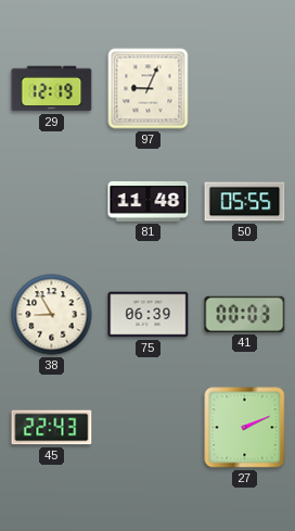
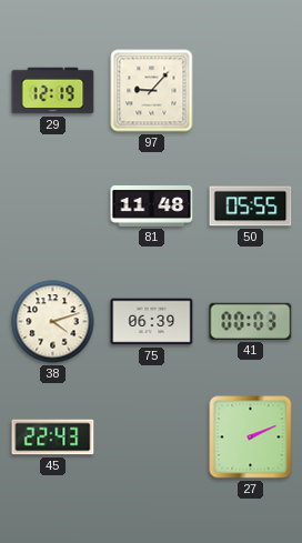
97: 9:04 -> 9:07 (152, 91)
38: 8:55 -> 4:12 (53, 322)
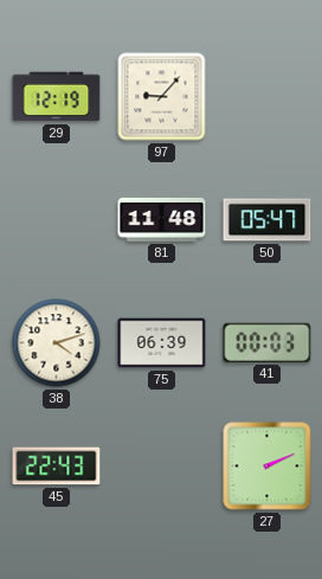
50: 05:55 -> 05:47 (268, 220)
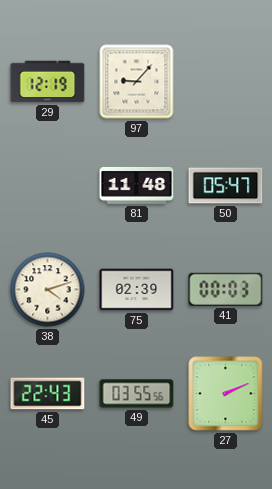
75: 06:39 -> 02:39 (137, 290)
49: none -> 03:55 (137, 394)
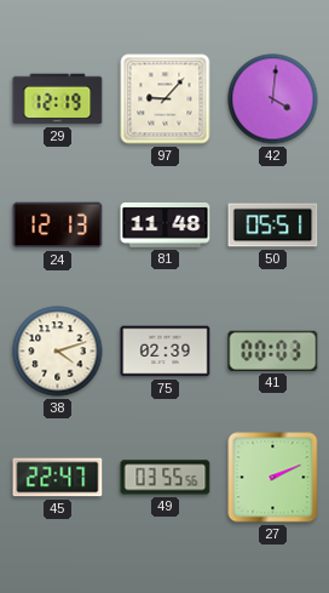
42: none -> 4:01 (273, 99)
24: none -> 12:13 (58, 226)
50: 05:47 -> 05:51 (273, 226)
45: 22:43 -> 22:47 (58, 478)
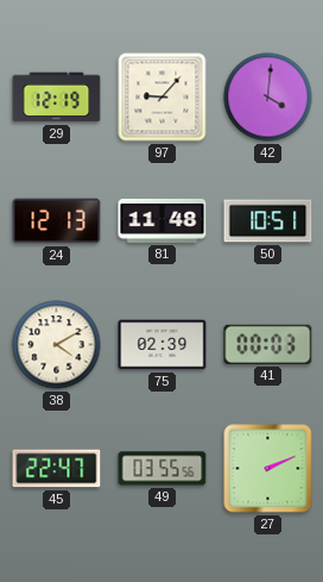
50: 05:51 -> 10:51 (268, 221)
38: 4:12 -> 4:10 (57, 345)
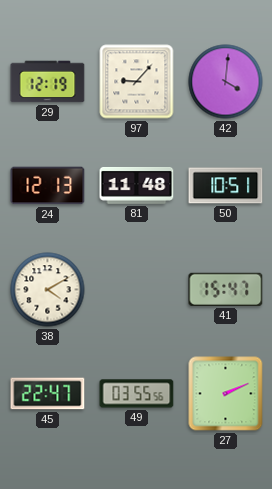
75: 02:39 -> none (163, 345)
41: 00:03 -> 15:47 (226, 289)
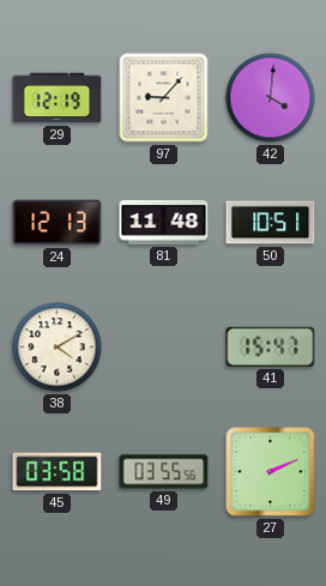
45: 22:47 -> 03:58 (58, 472)
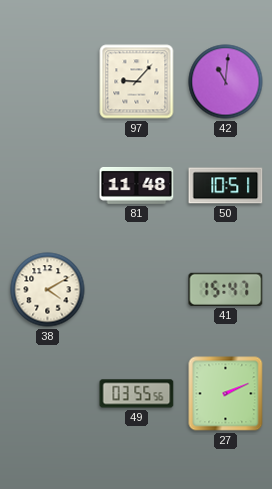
29: 12:19 -> none (58, 98)
42: 4:01 -> 11:01 (226, 82)
24: 12:13 -> none (58, 223)
45: 03:58 -> none (58, 472)
